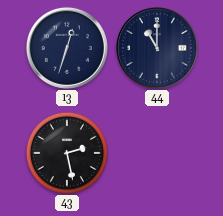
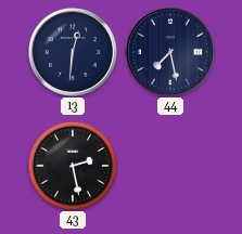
13: 12:33 -> 12:31 (73, 52)
44: 11:00 -> 7:28 (170, 52)
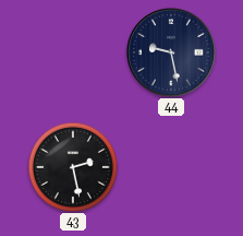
13: 12:31 -> none (73, 52)
44: 7:28 -> 9:28 (171, 52)
